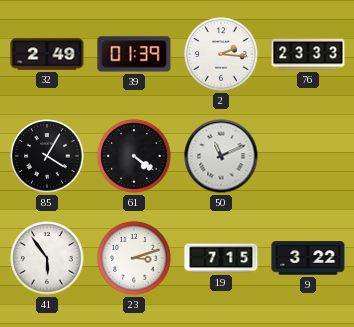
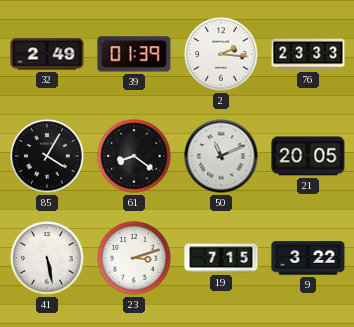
61: 4:21 -> 8:21 (134, 156)
21: none -> 20:05 (308, 156)
41: 5:54 -> 5:28 (47, 258)
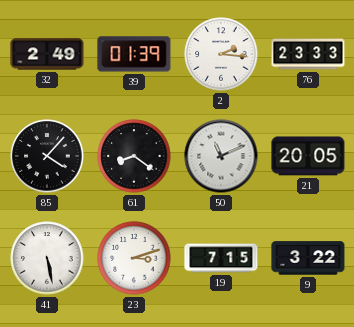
85: 4:05 -> 4:07 (47, 156)
